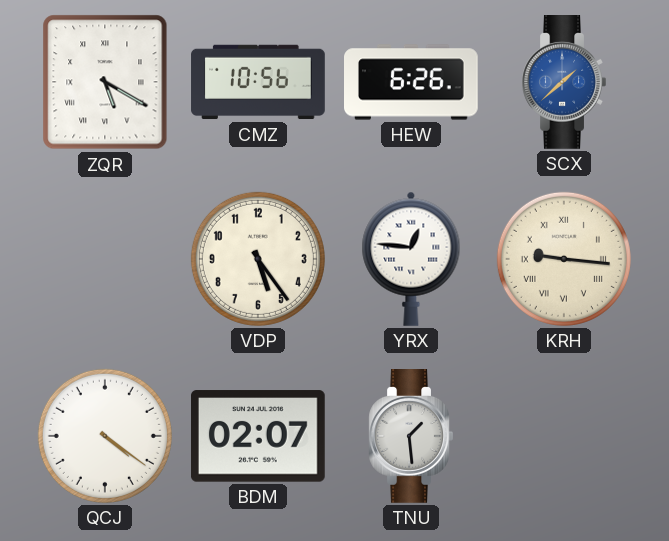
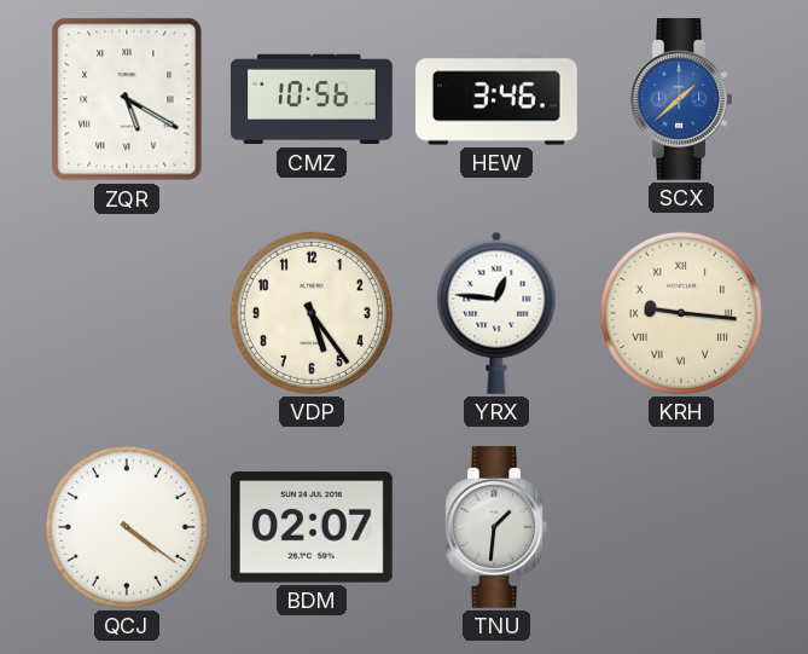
HEW: 6:26 -> 3:46 (498, 99)
TNU: 1:29 -> 1:31 (496, 528)
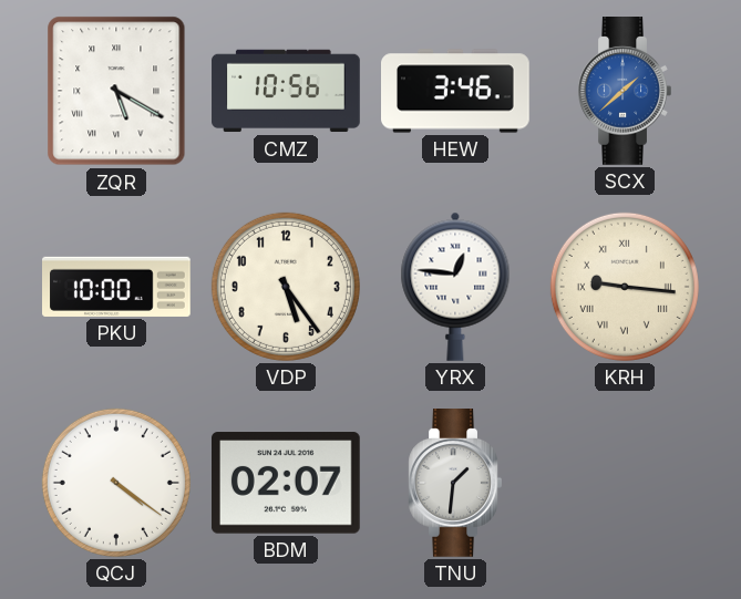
PKU: none -> 10:00 (117, 287)
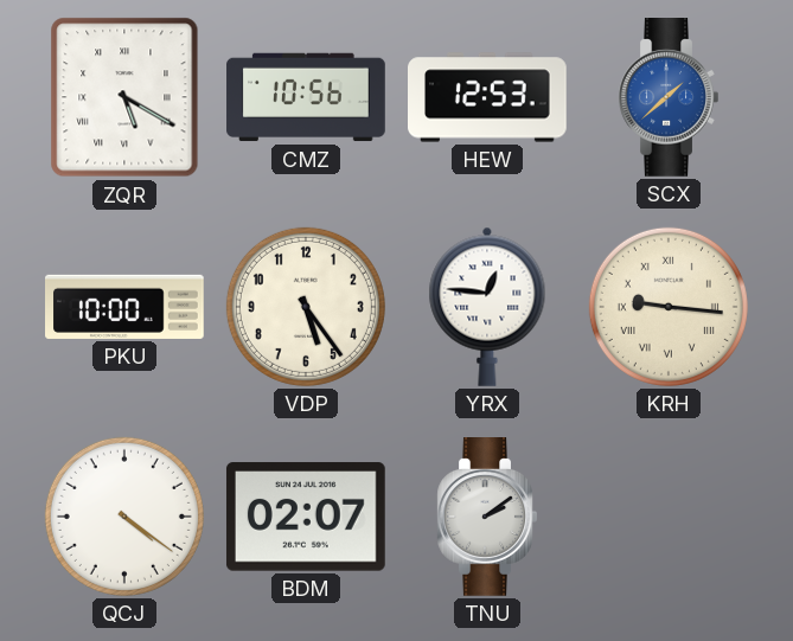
HEW: 3:46 -> 12:53 (488, 97)
TNU: 1:31 -> 2:09 (487, 518)
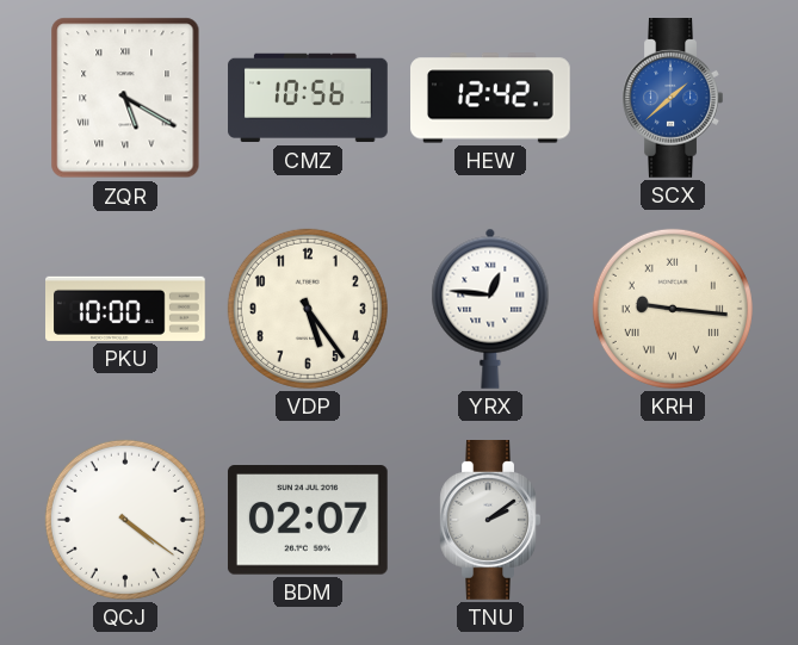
HEW: 12:53 -> 12:42 (491, 98)
